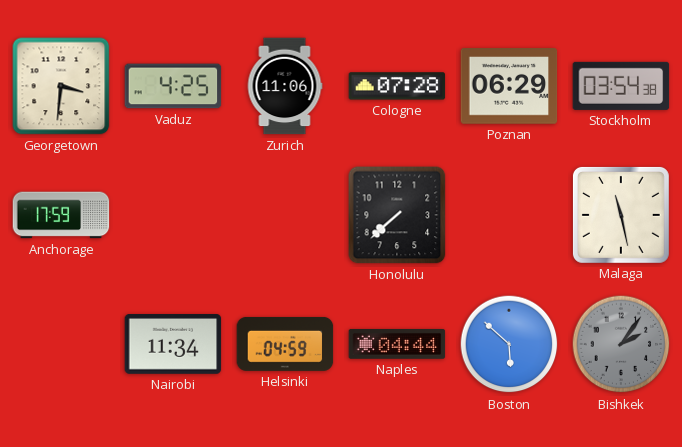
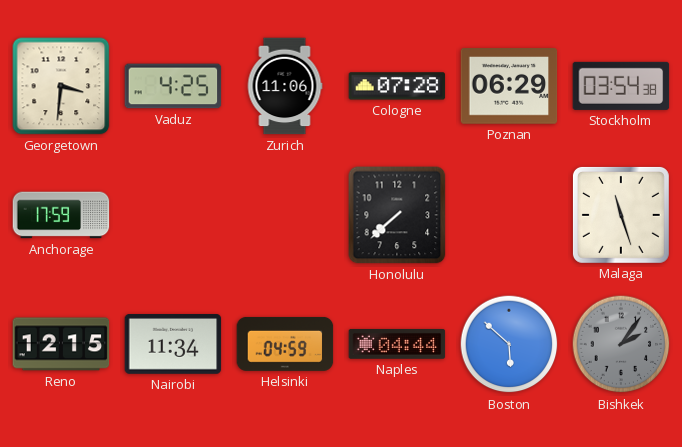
Malaga: 11:28 -> 11:27 (621, 215)
Reno: none -> 12:15 (61, 344)
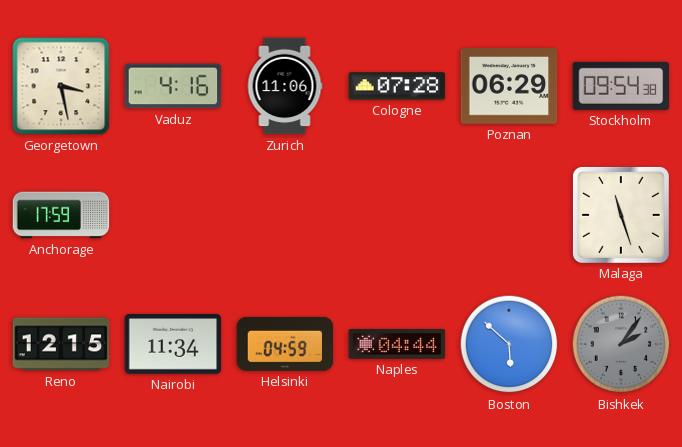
Georgetown: 3:31 -> 3:28 (61, 86)
Vaduz: 4:25 -> 4:16 (173, 86)
Stockholm: 03:54 -> 09:54 (621, 86)
Honolulu: 7:38 -> none (397, 215)
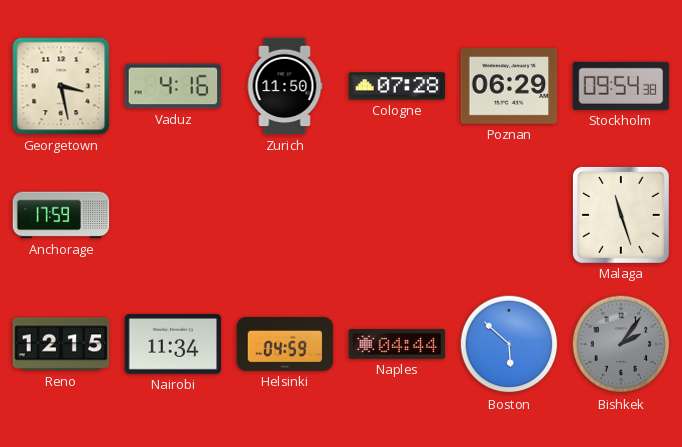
Zurich: 11:06 -> 11:50 (285, 86)
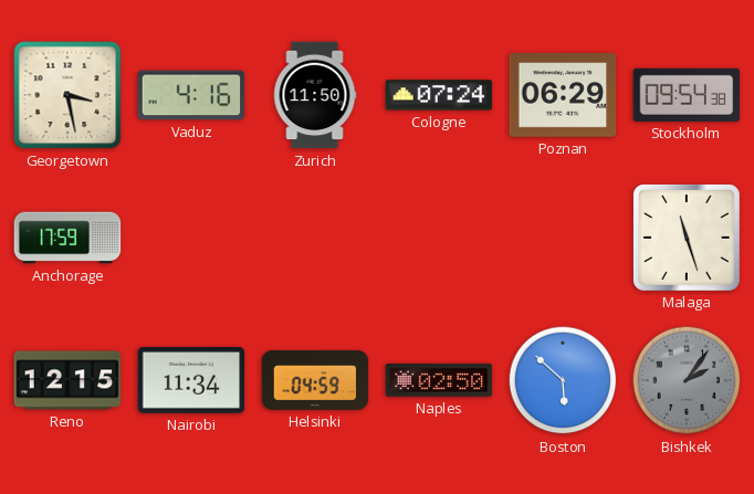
Cologne: 07:28 -> 07:24 (439, 95)
Naples: 04:44 -> 02:50 (439, 380)
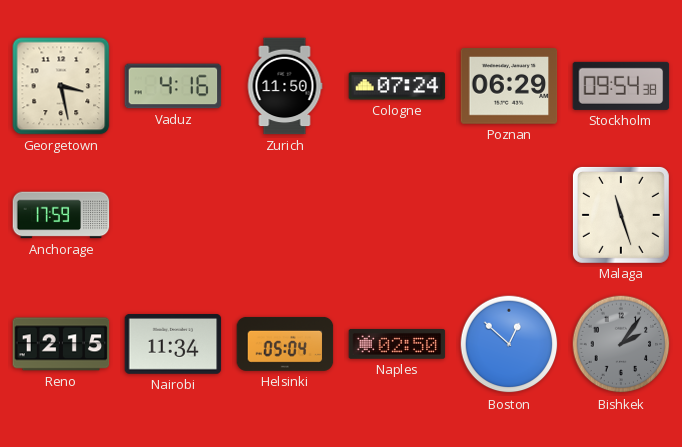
Helsinki: 04:59 -> 05:04 (285, 344)
Boston: 5:52 -> 12:52 (509, 344)
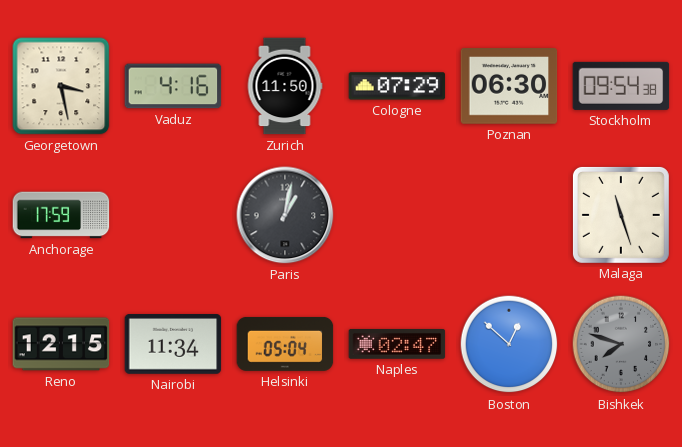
Cologne: 07:24 -> 07:29 (397, 86)
Poznan: 06:29 -> 06:30 (509, 86)
Paris: none -> 1:02 (285, 215)
Naples: 02:50 -> 02:47 (397, 344)
Bishkek: 2:06 -> 7:48 (621, 344)
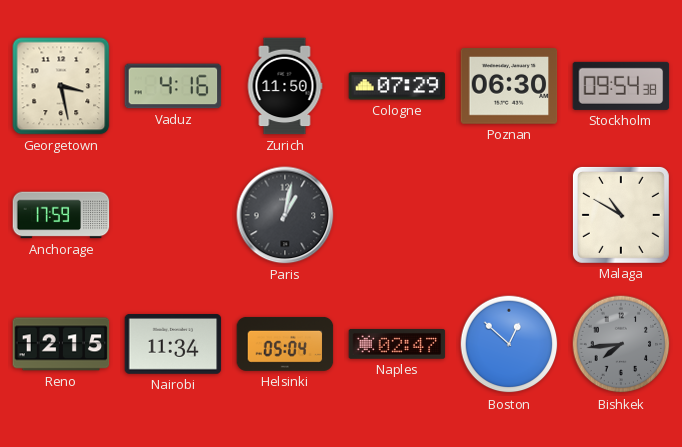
Malaga: 11:27 -> 10:50 (621, 215)
Bishkek: 7:48 -> 7:44 (621, 344)
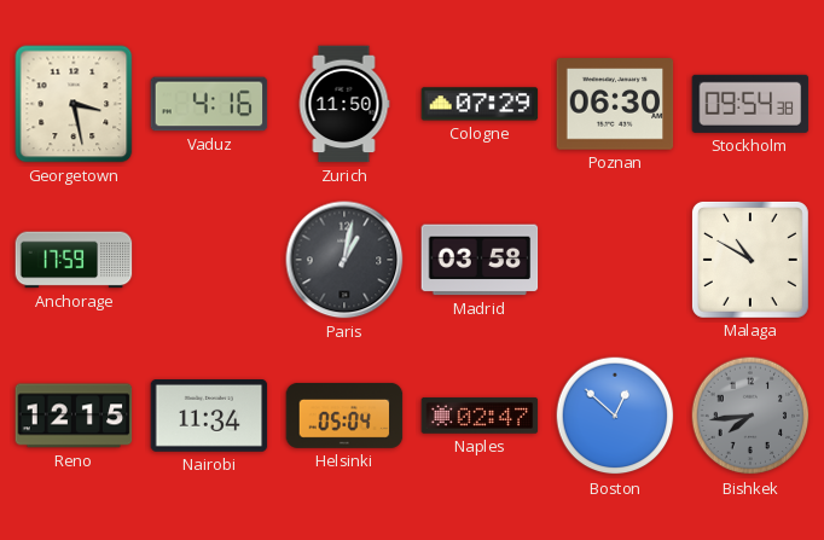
Madrid: none -> 03:58 (480, 260)
